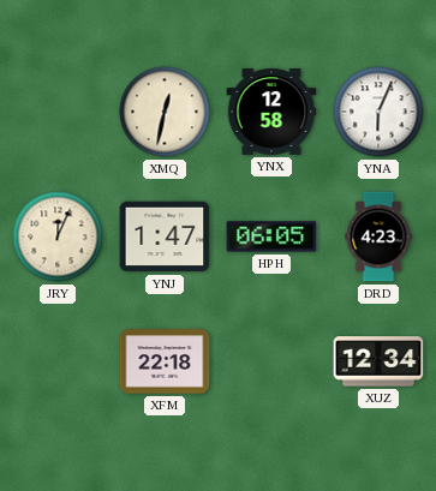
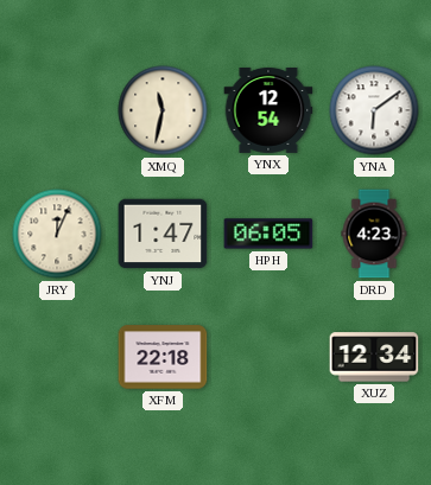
XMQ: 12:32 -> 11:32 (163, 110)
YNX: 12:58 -> 12:54 (268, 110)
YNA: 6:04 -> 6:09 (374, 110)
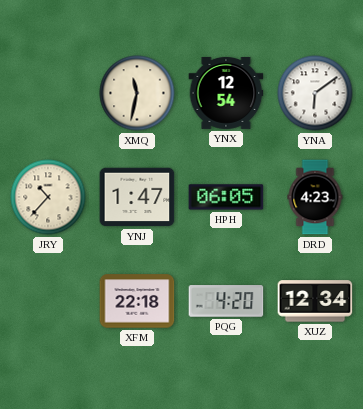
JRY: 12:04 -> 10:37 (48, 197)
PQG: none -> 4:20 (226, 301)
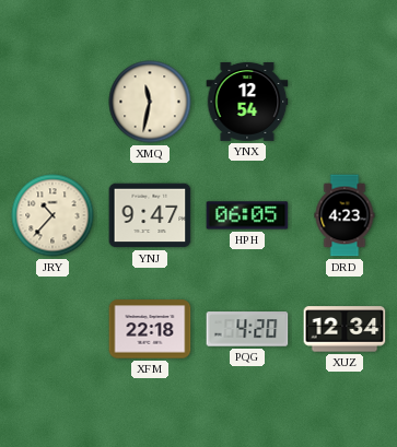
YNA: 6:09 -> none (315, 93)
YNJ: 1:47 -> 9:47 (150, 215)
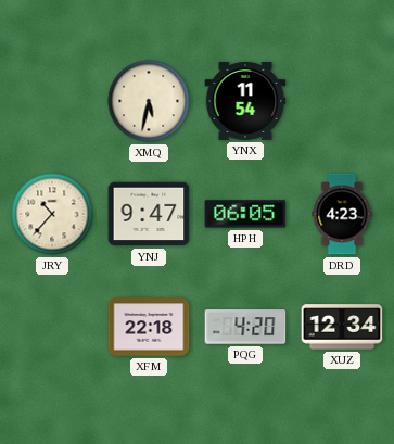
XMQ: 11:32 -> 5:32 (149, 101)
YNX: 12:54 -> 11:54 (245, 101)
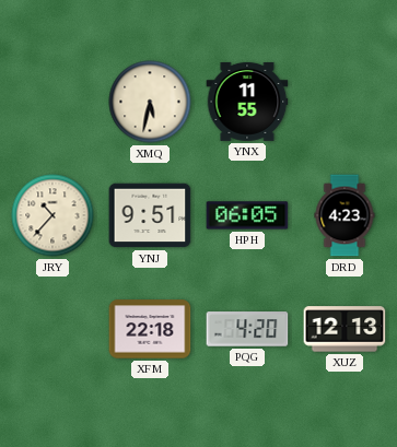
YNX: 11:54 -> 11:55 (247, 102)
YNJ: 9:47 -> 9:51 (150, 215)
XUZ: 12:34 -> 12:13 (345, 329)
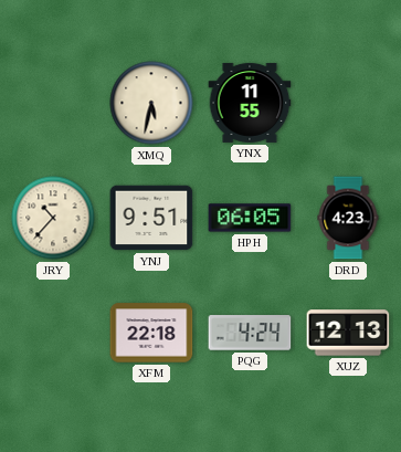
PQG: 4:20 -> 4:24 (250, 333)
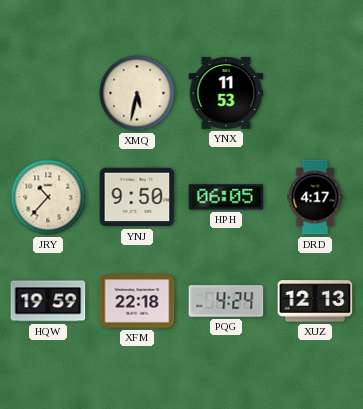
YNX: 11:55 -> 11:53 (226, 93)
YNJ: 9:51 -> 9:50 (137, 197)
DRD: 4:23 -> 4:17 (315, 197)
HQW: none -> 19:59 (48, 301)
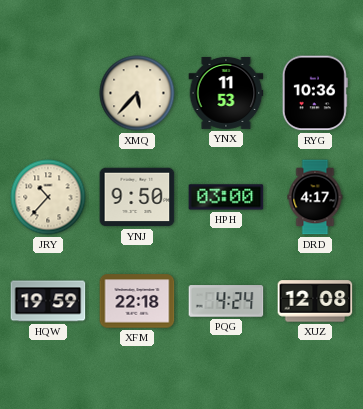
XMQ: 5:32 -> 5:37 (137, 93)
RYG: none -> 10:36 (315, 93)
HPH: 06:05 -> 03:00 (226, 197)
XUZ: 12:13 -> 12:08 (315, 301)
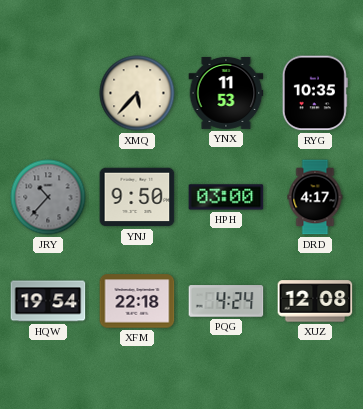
RYG: 10:36 -> 10:35 (315, 93)
JRY dial: cream -> grey (48, 197)
HQW: 19:59 -> 19:54 (48, 301)
